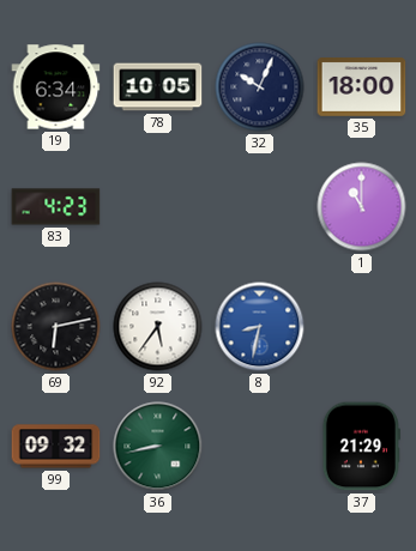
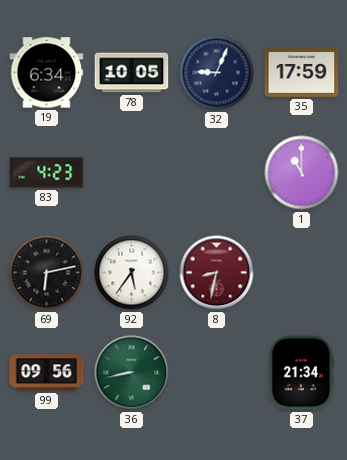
32: 10:04 -> 9:04 (217, 73)
35: 18:00 -> 17:59 (302, 73)
8 dial: blue -> burgundy (217, 273)
99: 09:32 -> 09:56 (47, 373)
37: 21:29 -> 21:34 (301, 373)
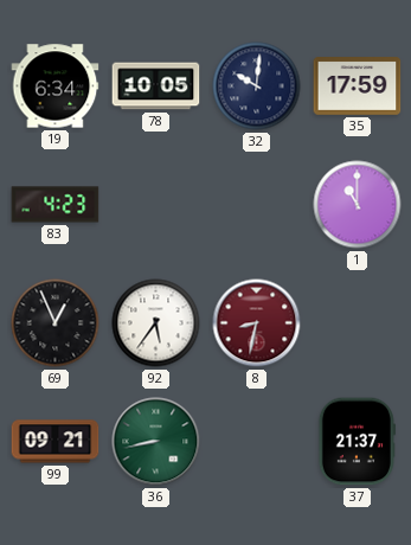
32: 9:04 -> 10:01 (257, 86)
69: 6:13 -> 12:56 (56, 323)
99: 09:56 -> 09:21 (56, 442)
37: 21:34 -> 21:37 (357, 442)
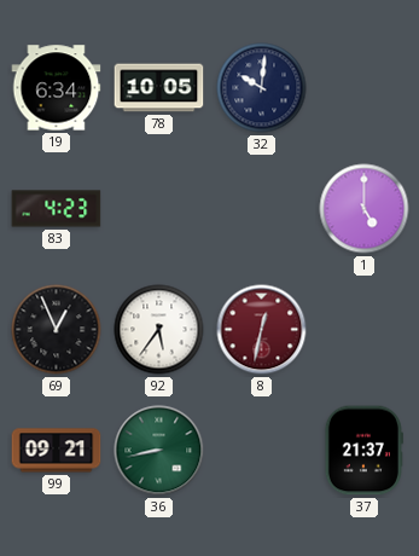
35: 17:59 -> none (358, 86)
1: 11:00 -> 5:00 (365, 209)
8: 8:32 -> 12:32 (262, 330)
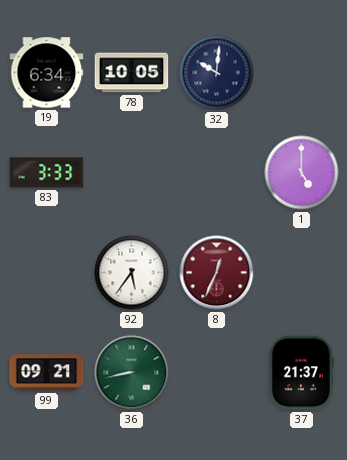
83: 4:23 -> 3:33 (47, 173)
69: 12:56 -> none (57, 330)
8: 12:32 -> 12:34 (217, 273)
